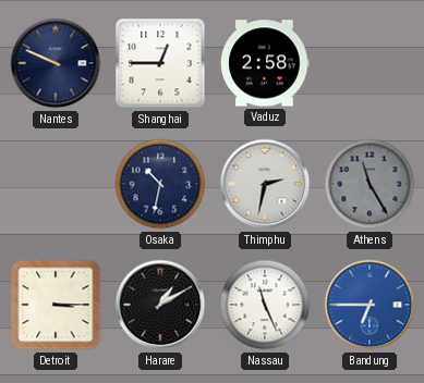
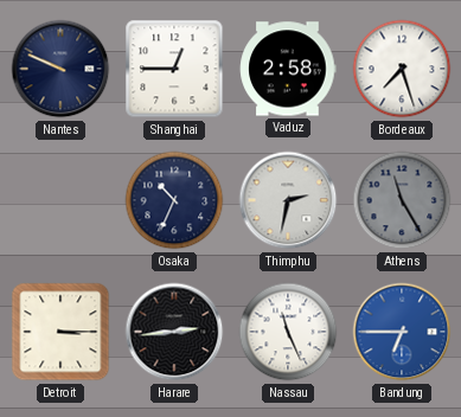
Bordeaux: none -> 7:27 (402, 69)
Osaka: 10:32 -> 10:34 (174, 200)
Harare: 1:10 -> 2:44 (174, 332)
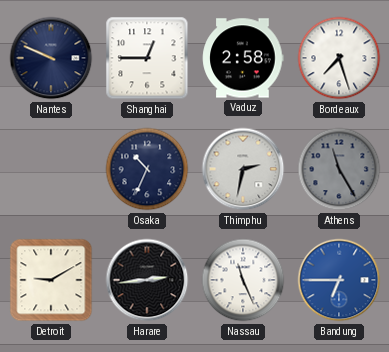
Detroit: 3:15 -> 9:10 (51, 280)
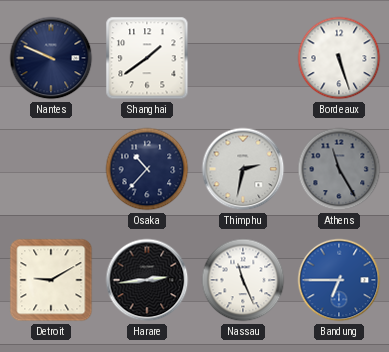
Shanghai: 12:45 -> 1:39 (147, 58)
Vaduz: 2:58 -> none (243, 58)
Bordeaux: 7:27 -> 5:27 (339, 58)
Osaka: 10:34 -> 10:37 (147, 169)
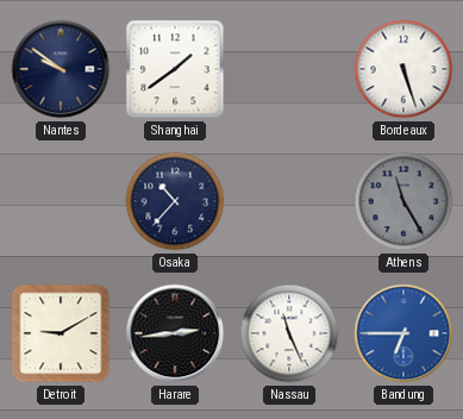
Nantes: 9:49 -> 9:51 (61, 69)
Thimphu: 2:32 -> none (243, 169)
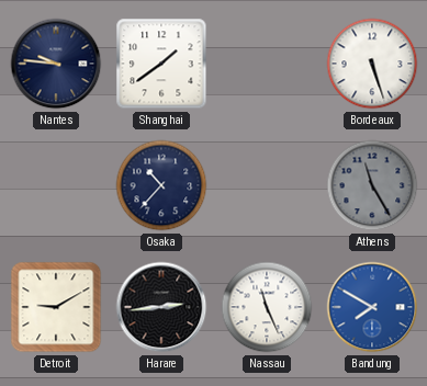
Nantes: 9:51 -> 9:46 (56, 64)
Bandung: 6:45 -> 7:50 (372, 307)
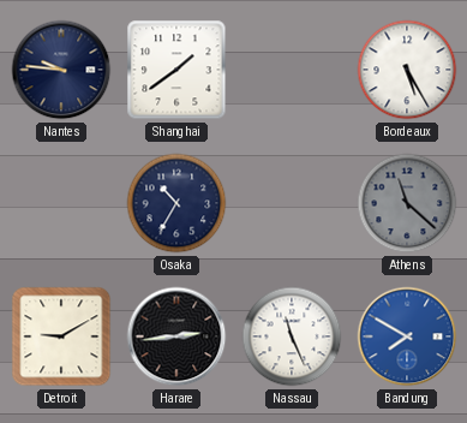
Bordeaux: 5:27 -> 5:25 (407, 70)
Osaka: 10:37 -> 10:35 (176, 203)
Athens: 11:25 -> 11:22 (407, 203)
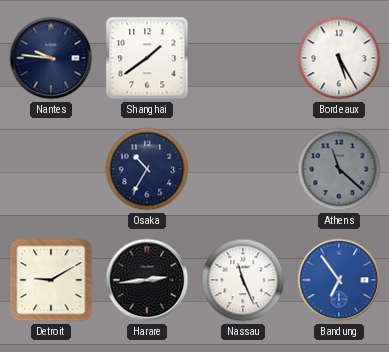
Bandung: 7:50 -> 6:54 (339, 280)
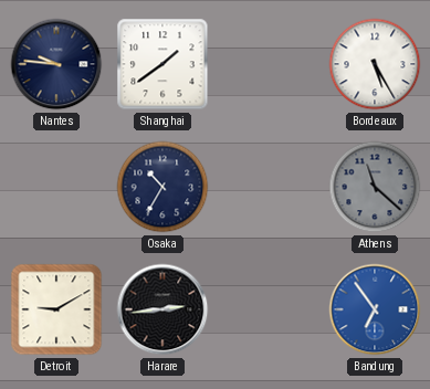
Nassau: 11:26 -> none (243, 280)
